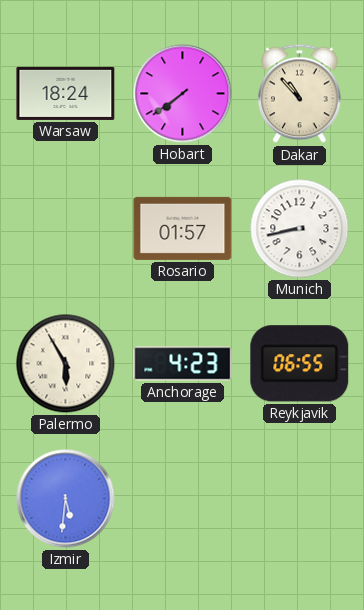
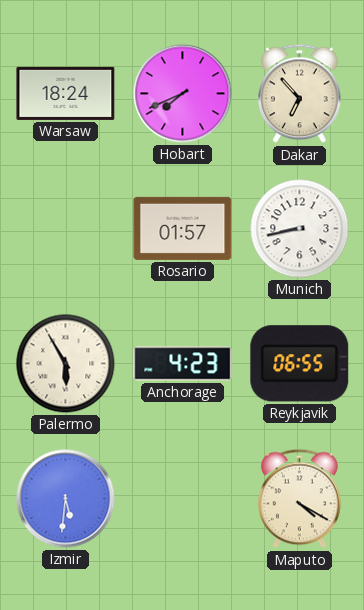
Hobart: 7:39 -> 7:41 (183, 94)
Dakar: 10:53 -> 6:53 (300, 94)
Maputo: none -> 4:20 (300, 499)
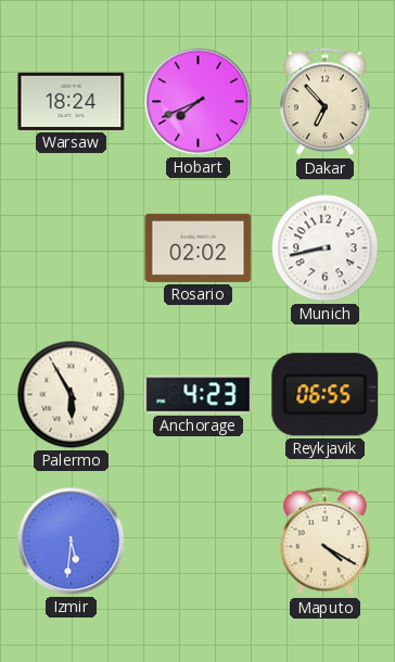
Rosario: 01:57 -> 02:02 (199, 247)
